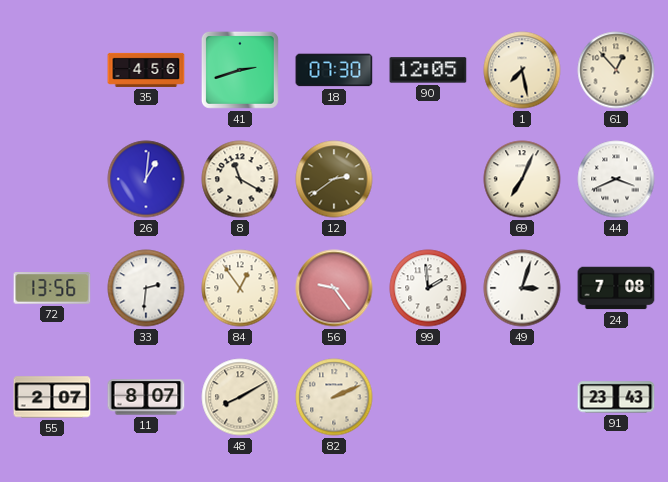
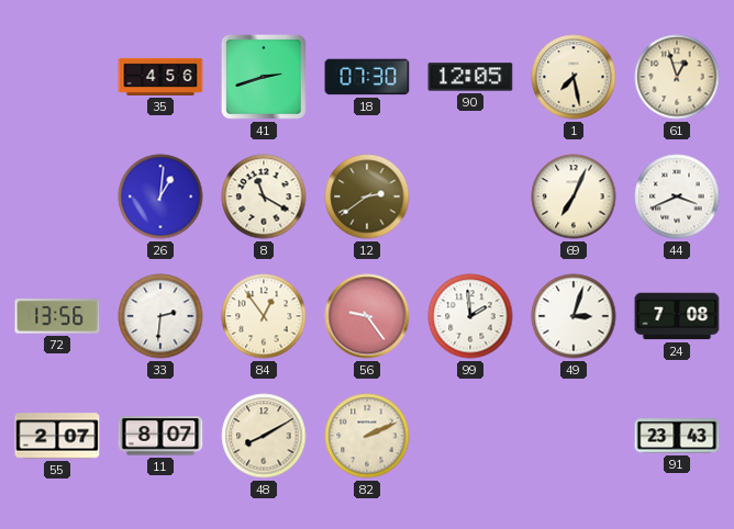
61: 12:53 -> 12:57 (677, 77)
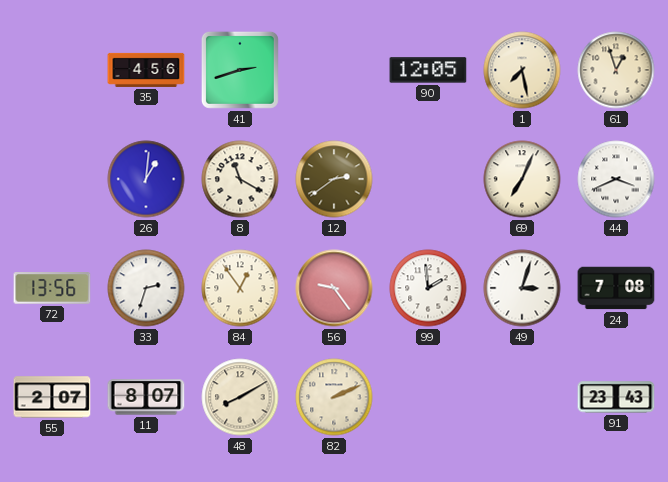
18: 07:30 -> none (367, 77)
33: 2:31 -> 2:33 (146, 288)
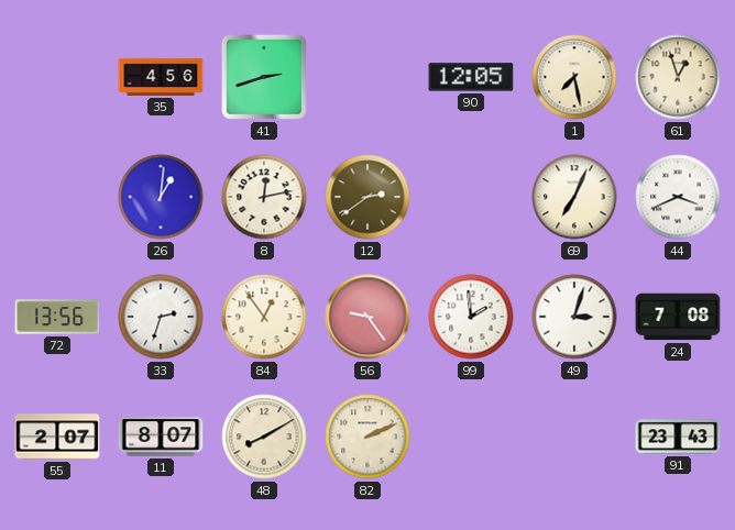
8: 11:20 -> 12:13 (264, 197)
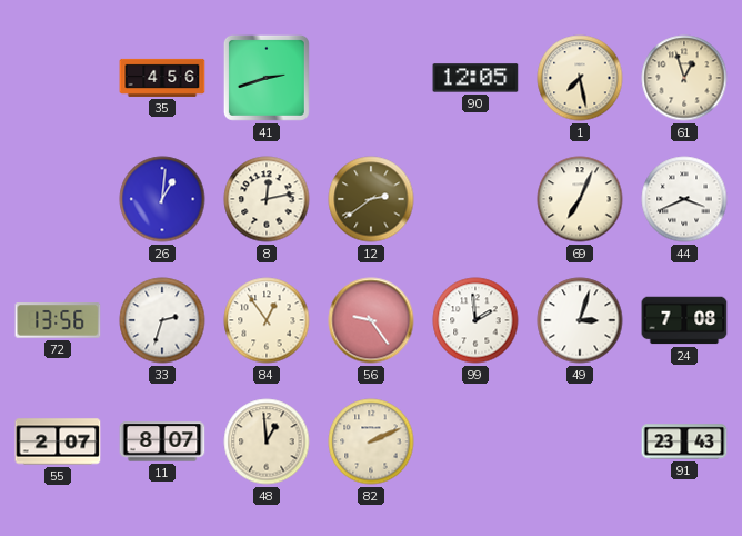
48: 8:10 -> 12:59 (267, 441)
